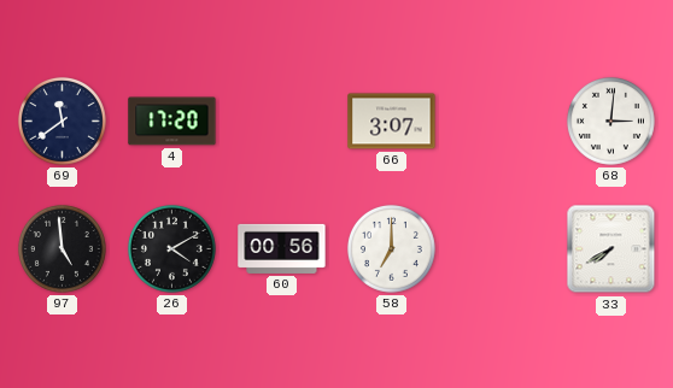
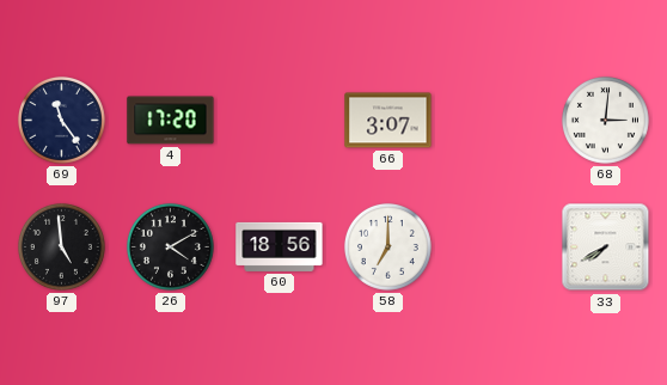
69: 11:39 -> 11:24 (61, 120)
60: 00:56 -> 18:56 (280, 246)
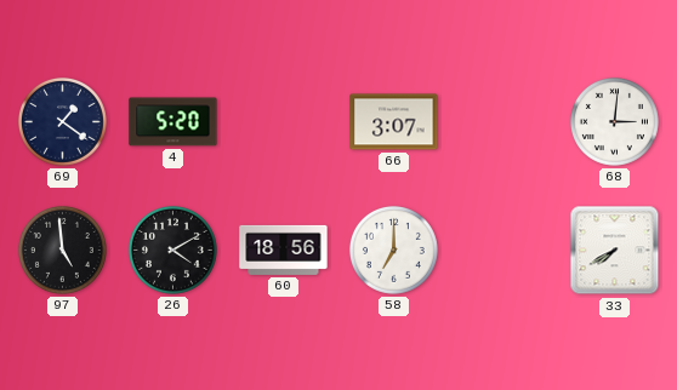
69: 11:24 -> 1:21 (62, 121)
4: 17:20 -> 5:20 (173, 122)
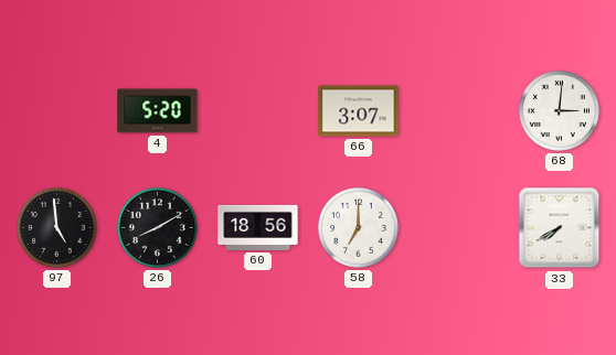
69: 1:21 -> none (62, 121)
26: 4:10 -> 8:10 (157, 227)
